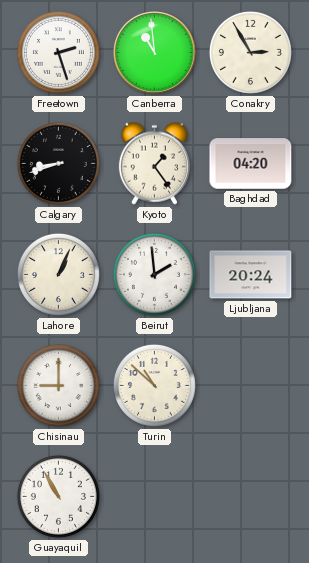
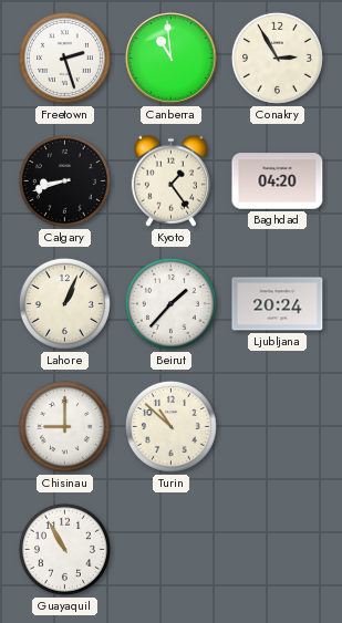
Beirut: 1:59 -> 1:37 (170, 303)
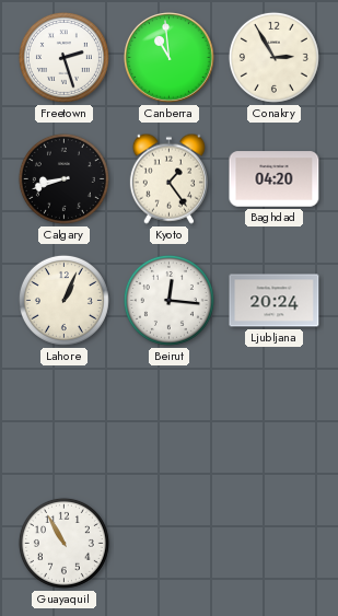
Beirut: 1:37 -> 12:16 (168, 300)
Chisinau: 9:00 -> none (64, 426)
Turin: 10:52 -> none (170, 426)
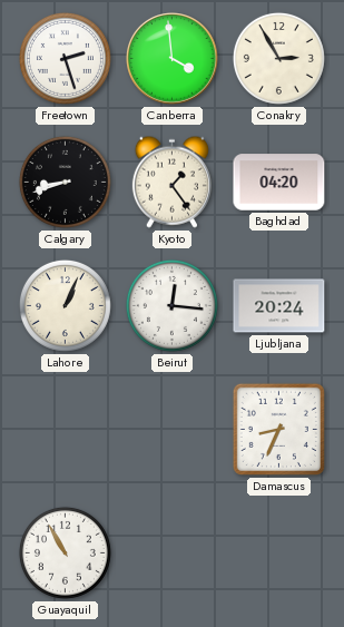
Canberra: 10:59 -> 3:59 (173, 59)
Damascus: none -> 8:34 (278, 429)
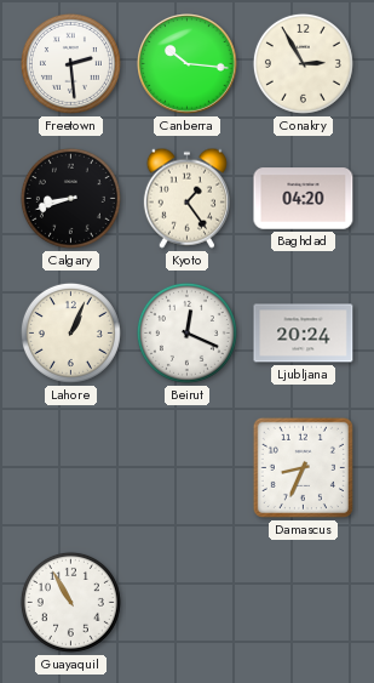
Freetown: 2:27 -> 2:29 (70, 63)
Canberra: 3:59 -> 10:16 (188, 64)
Beirut: 12:16 -> 12:19 (186, 332)
